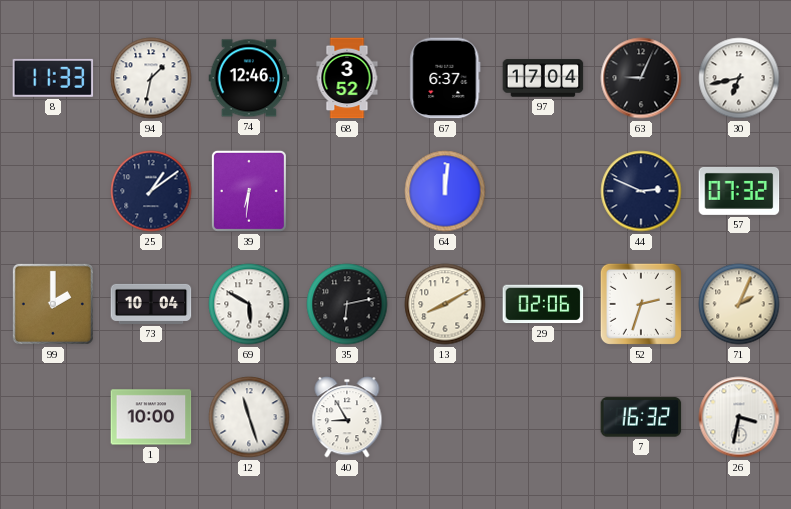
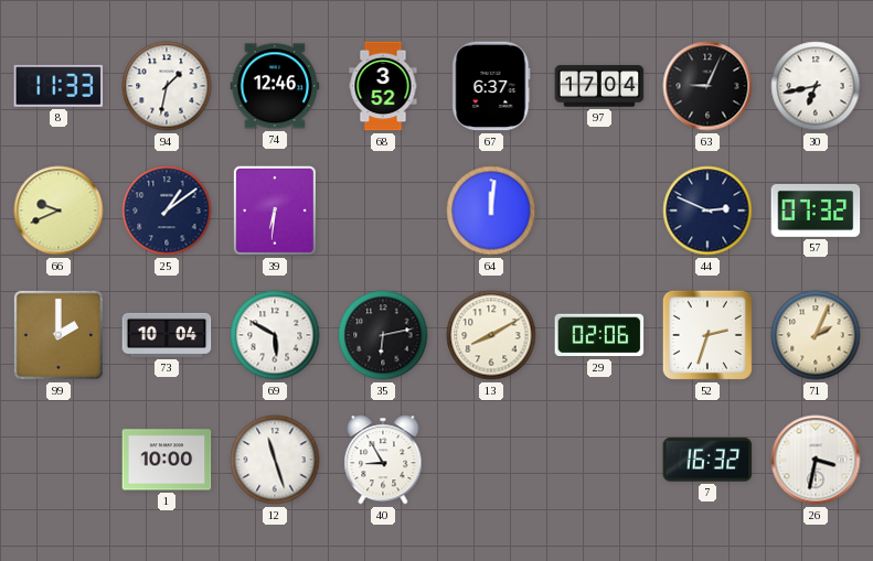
66: none -> 9:41 (58, 211)
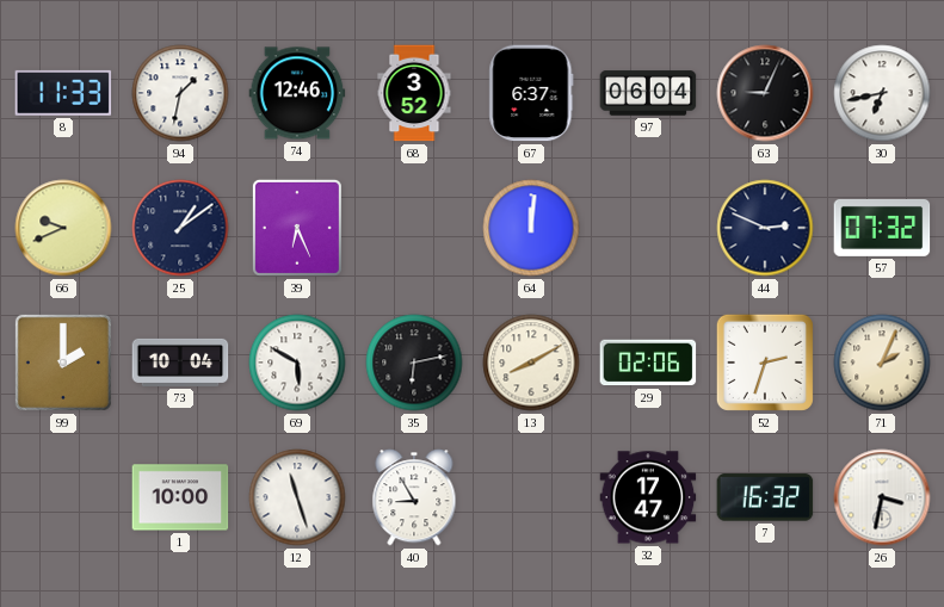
97: 17:04 -> 06:04 (648, 93)
39: 6:31 -> 6:26 (297, 228)
32: none -> 17:47 (648, 497)
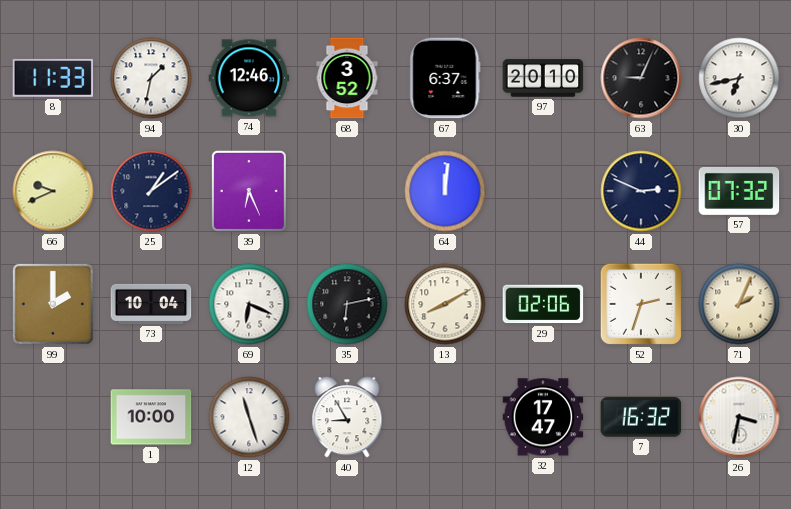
97: 06:04 -> 20:10 (543, 78)
69: 5:50 -> 6:19 (249, 304)
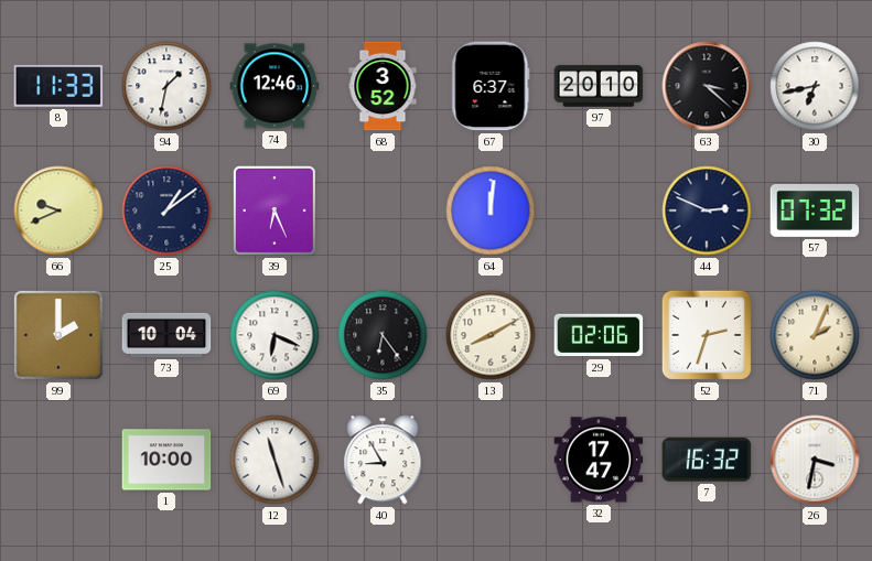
63: 9:04 -> 3:22 (707, 86)
35: 6:13 -> 6:24 (383, 335)
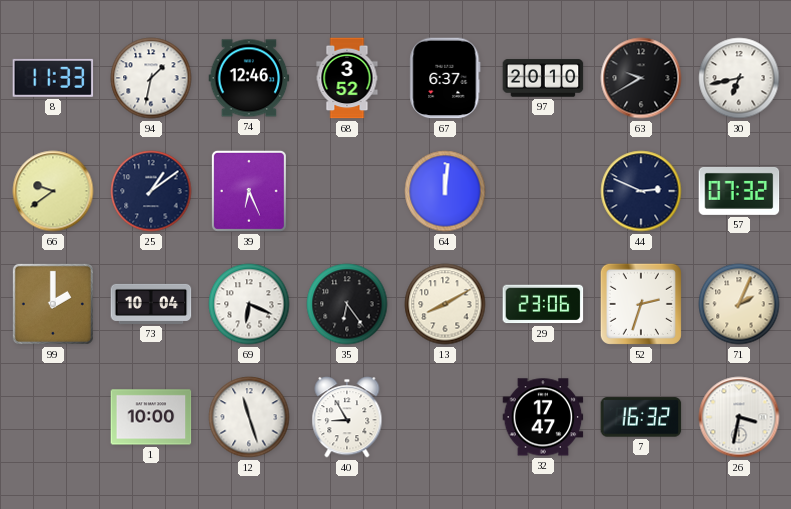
63: 3:22 -> 9:40 (641, 78)
66: 9:41 -> 9:39 (53, 191)
29: 02:06 -> 23:06 (543, 304)
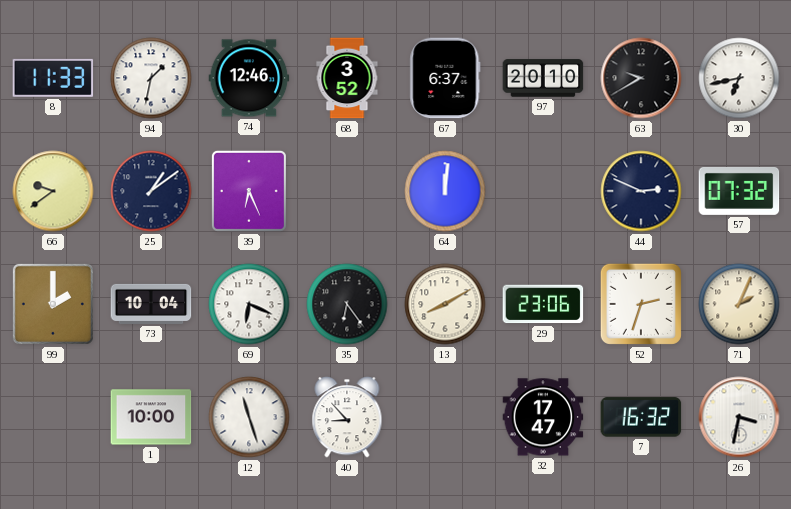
40: 8:55 -> 8:53 (347, 417)
